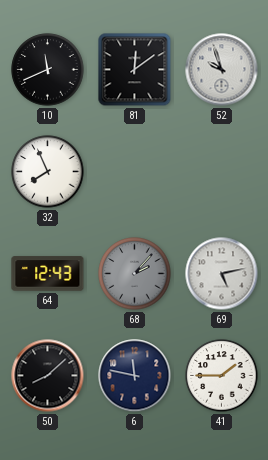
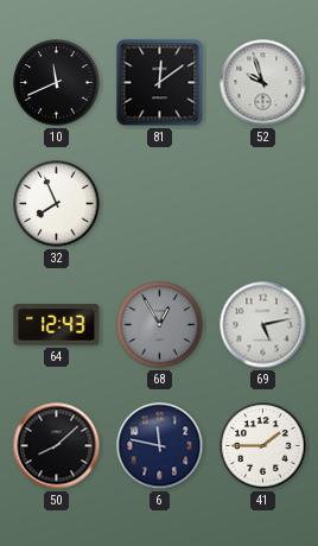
68: 2:07 -> 12:55 (160, 325)
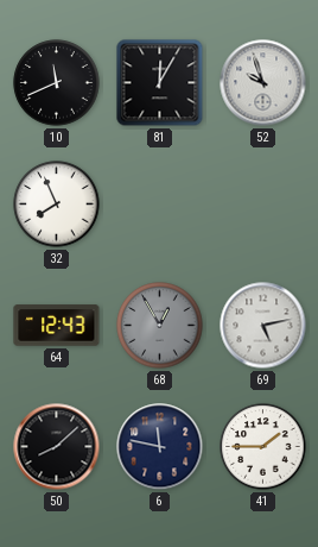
81: 12:09 -> 12:05 (160, 83)
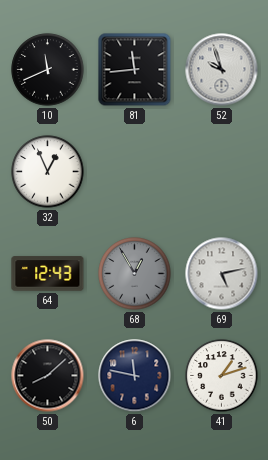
81: 12:05 -> 11:44 (135, 70)
32: 7:56 -> 12:56 (48, 172)
41: 1:45 -> 1:12 (222, 376)
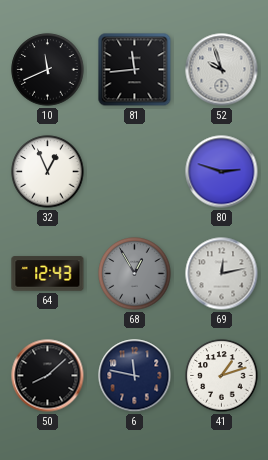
80: none -> 2:48 (222, 172)
69: 5:13 -> 12:13 (222, 274)
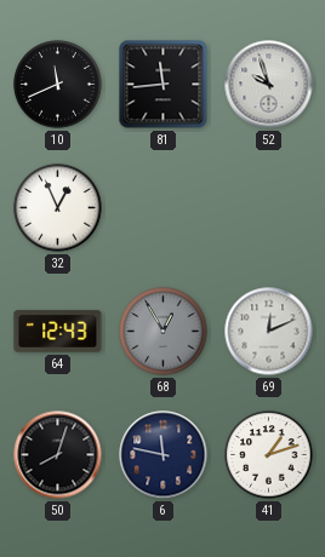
80: 2:48 -> none (222, 172)
69: 12:13 -> 12:11 (269, 332)
50: 8:08 -> 8:03 (58, 455)
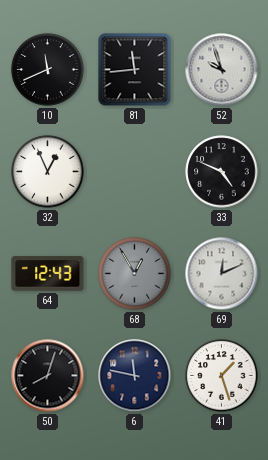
33: none -> 4:49 (222, 172)
41: 1:12 -> 1:27 (222, 376)
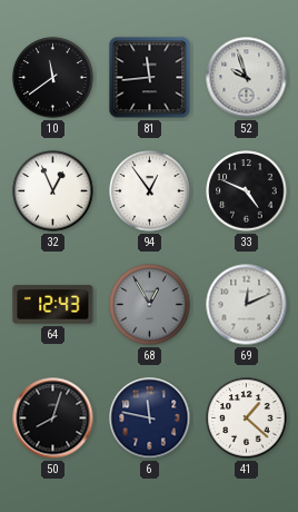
10: 11:41 -> 11:39 (53, 78)
94: none -> 12:54 (150, 191)
41: 1:27 -> 1:22 (247, 419)
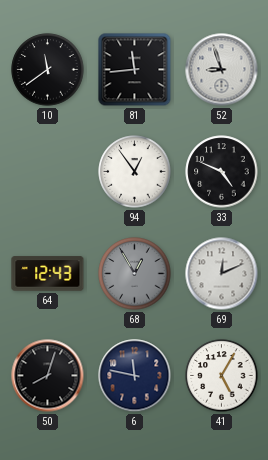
52: 9:57 -> 8:57 (222, 70)
32: 12:56 -> none (53, 191)
41: 1:22 -> 5:05 (222, 376)
